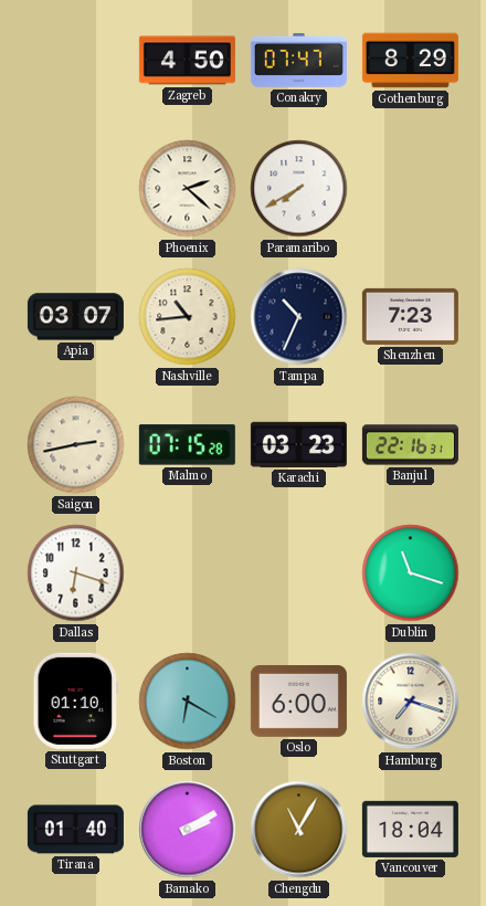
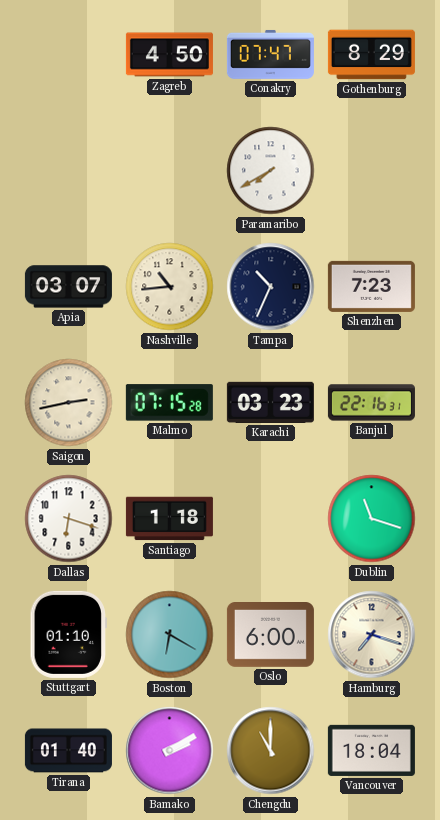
Phoenix: 2:22 -> none (188, 189)
Santiago: none -> 1:18 (169, 519)
Chengdu: 11:05 -> 11:00 (271, 751)
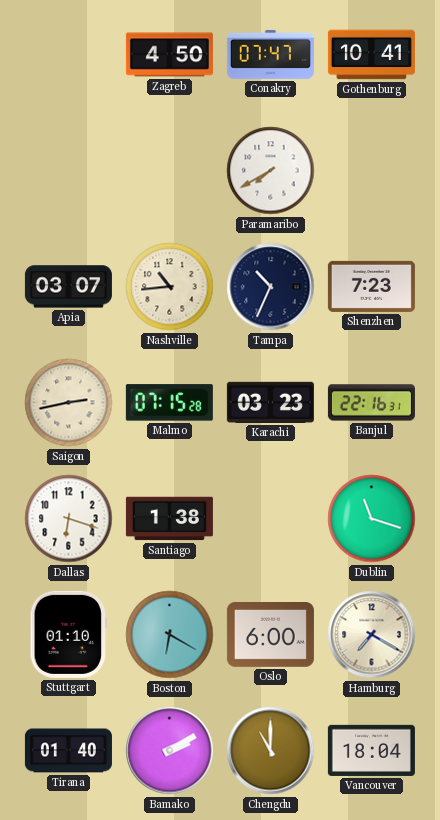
Gothenburg: 8:29 -> 10:41 (371, 55)
Santiago: 1:18 -> 1:38 (169, 519)
Hamburg: 7:18 -> 7:20 (372, 635)
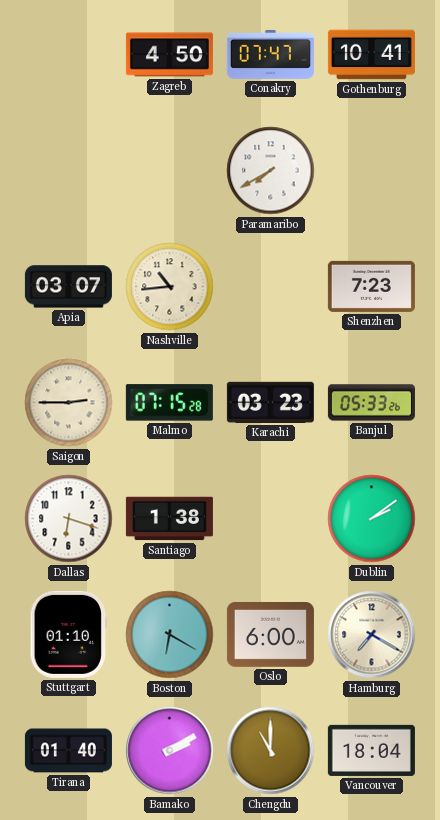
Tampa: 10:34 -> none (271, 287)
Saigon: 2:43 -> 2:45 (69, 403)
Banjul: 22:16 -> 05:33 (371, 403)
Dublin: 11:18 -> 2:09 (372, 519)
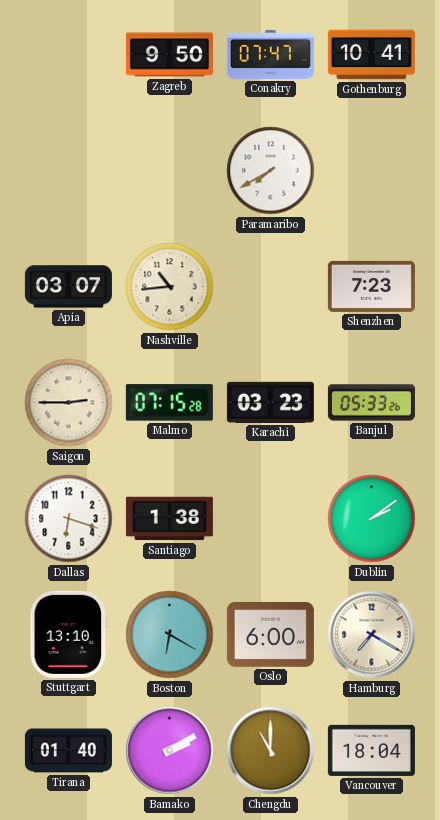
Zagreb: 4:50 -> 9:50 (169, 55)
Stuttgart: 01:10 -> 13:10 (68, 634)
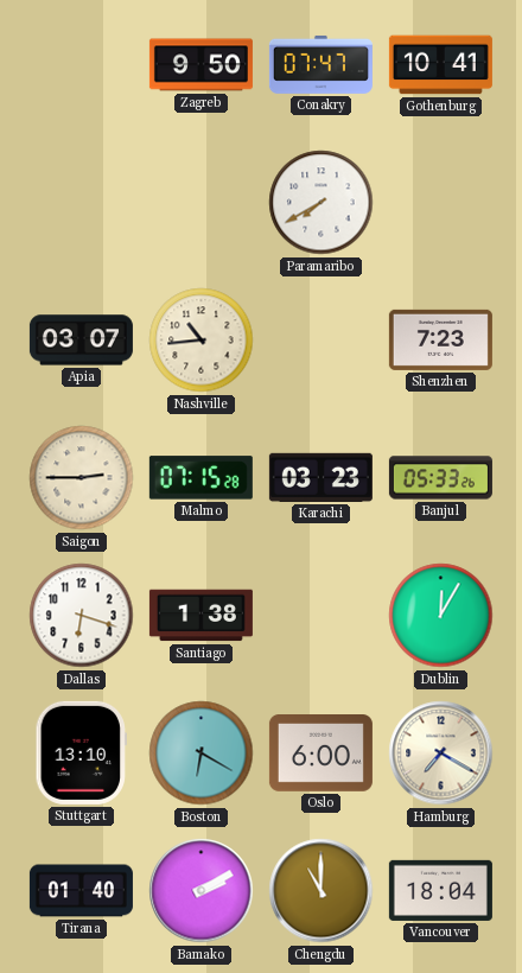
Dublin: 2:09 -> 12:05 (441, 616)
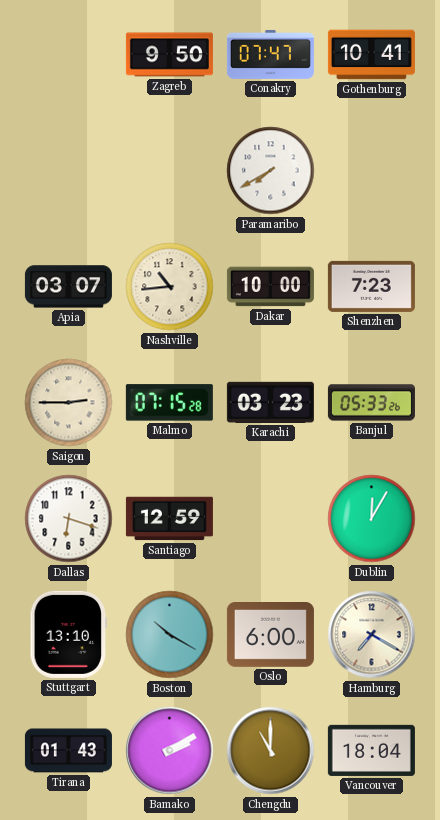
Dakar: none -> 10:00 (270, 287)
Santiago: 1:38 -> 12:59 (169, 519)
Boston: 6:20 -> 10:20 (170, 635)
Tirana: 01:40 -> 01:43 (68, 751)
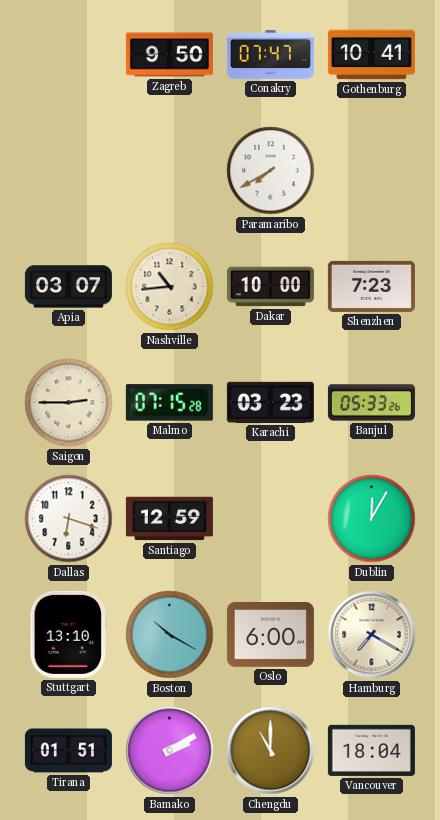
Tirana: 01:43 -> 01:51 (68, 751)
